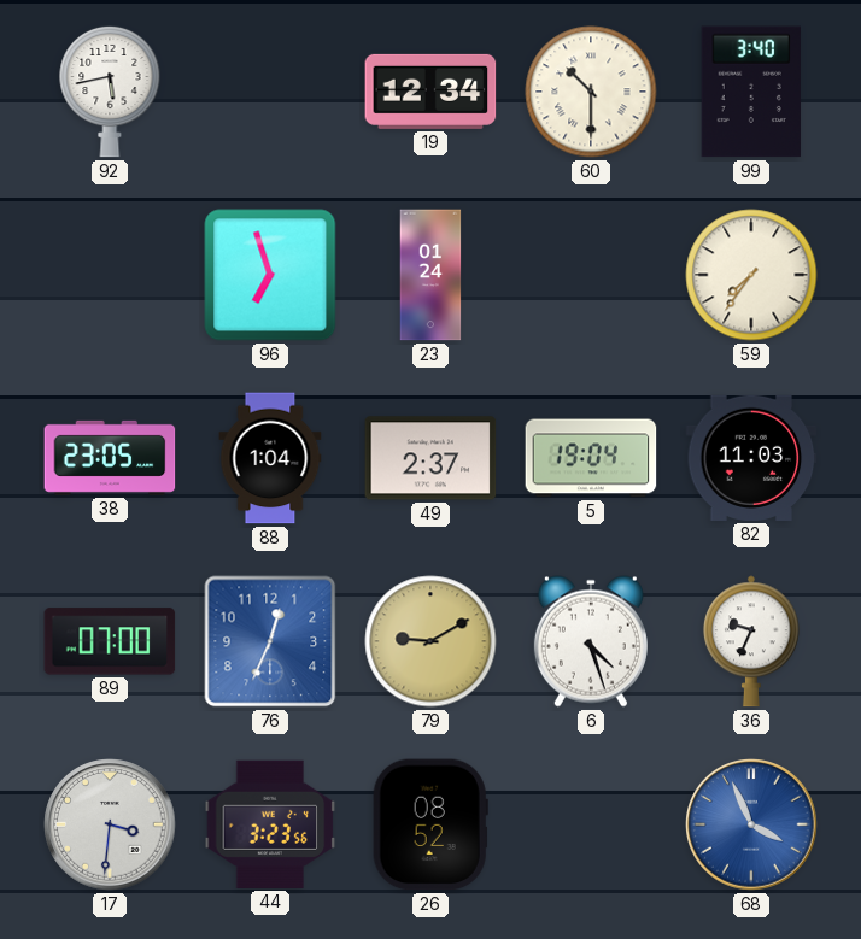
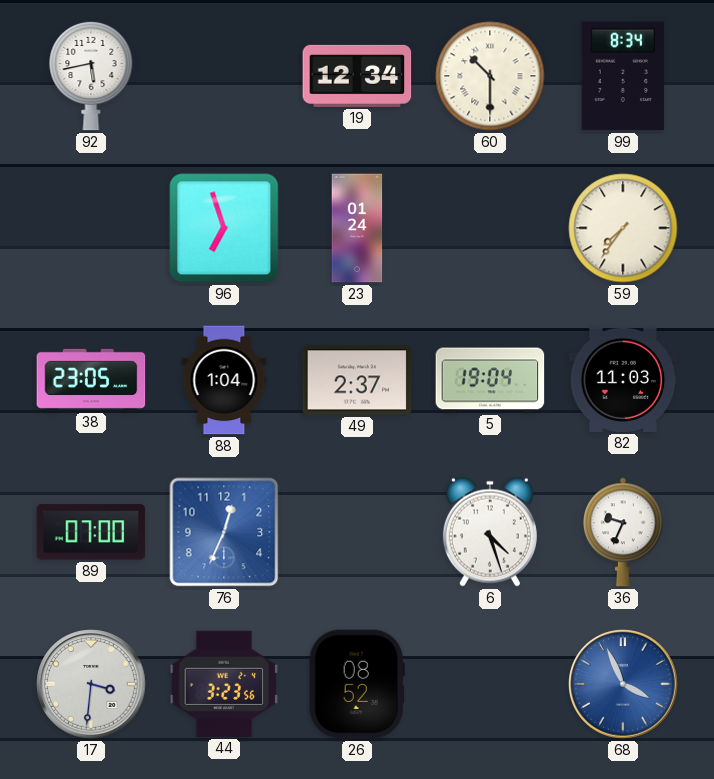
99: 3:40 -> 8:34 (623, 76)
79: 9:10 -> none (430, 641)
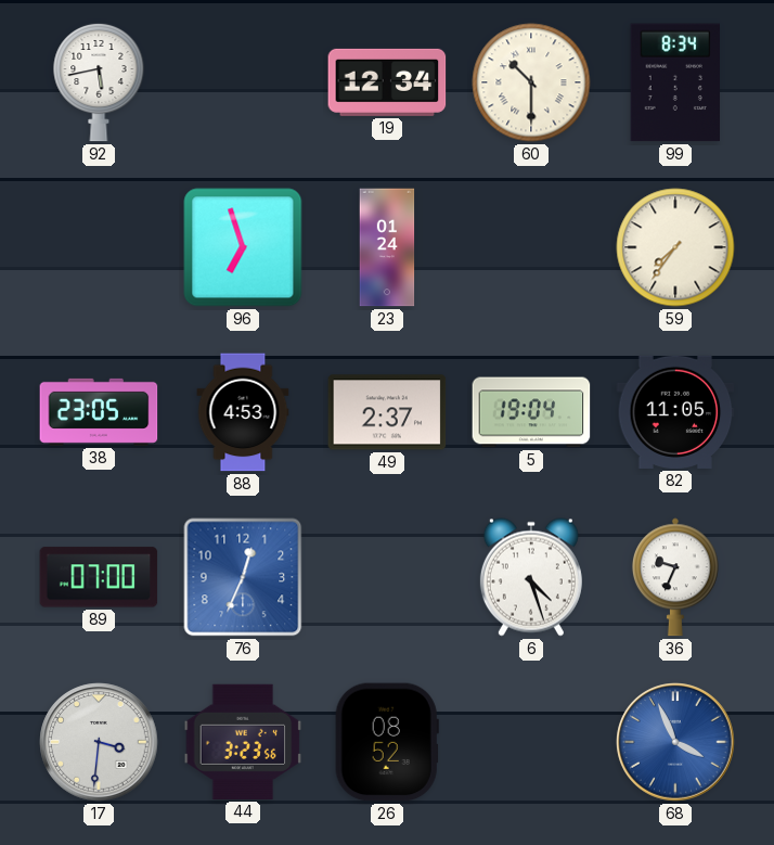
88: 1:04 -> 4:53 (243, 412)
82: 11:03 -> 11:05 (675, 412)
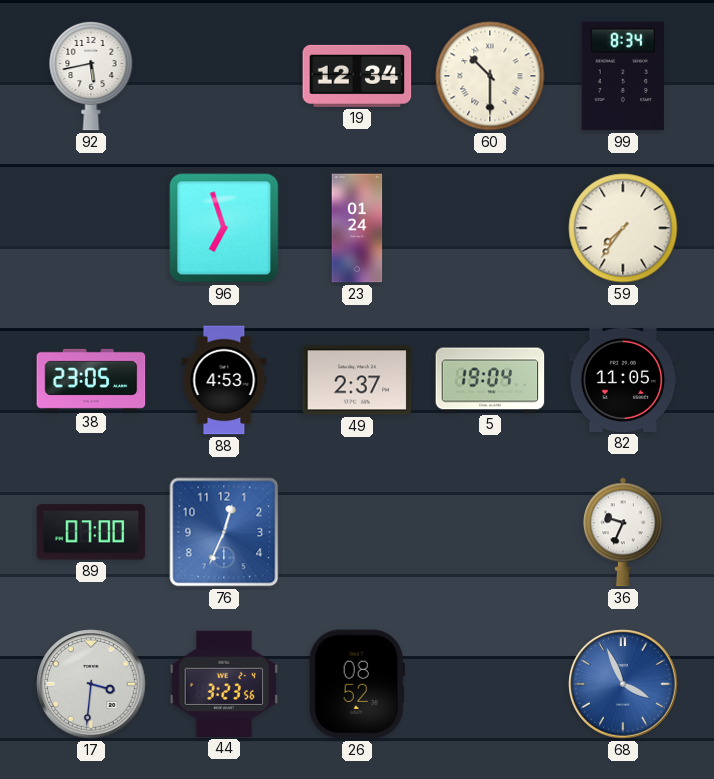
6: 4:27 -> none (531, 577)
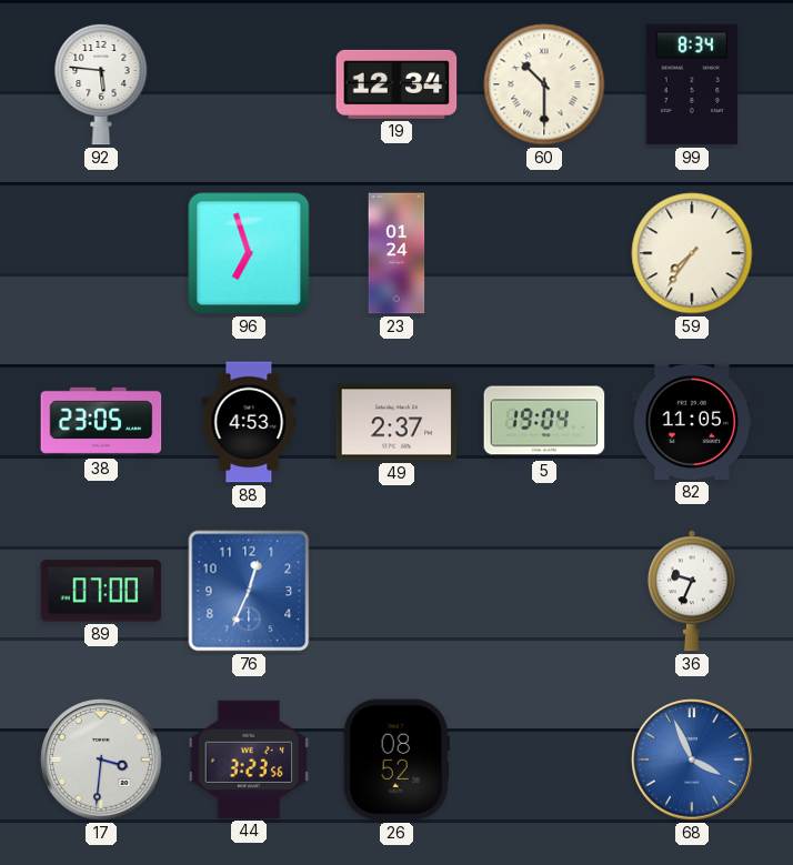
92: 5:43 -> 5:46 (101, 84)
